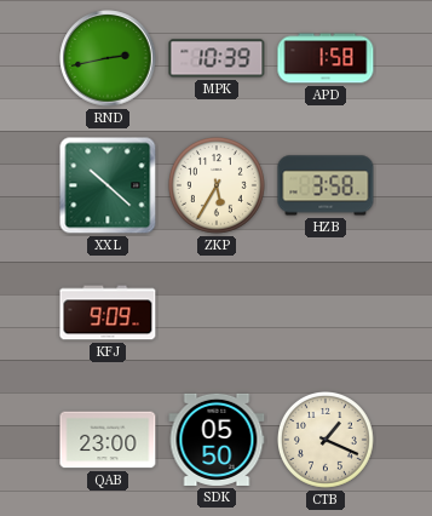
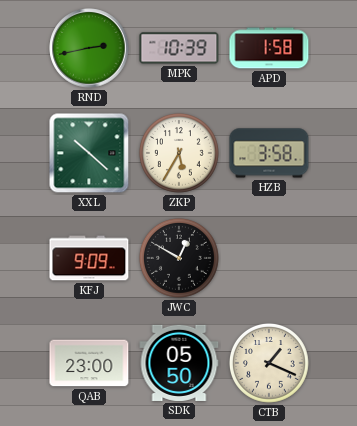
JWC: none -> 12:50 (179, 258)
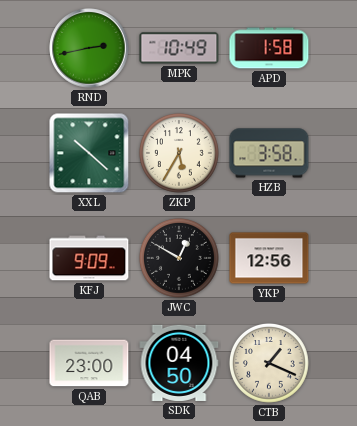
MPK: 10:39 -> 10:49 (179, 48)
YKP: none -> 12:56 (269, 258)
SDK: 05:50 -> 04:50 (179, 363)
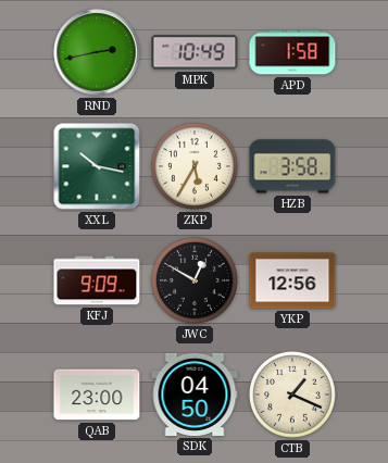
XXL: 10:22 -> 10:17 (97, 166)
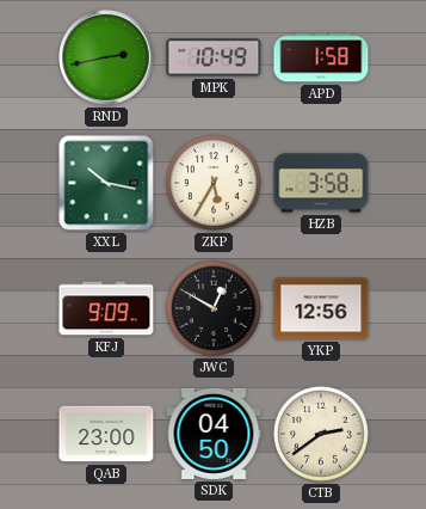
CTB: 1:19 -> 2:39 (321, 434)
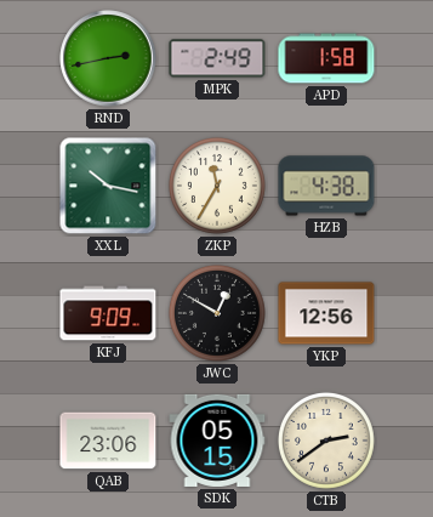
MPK: 10:49 -> 2:49 (217, 58)
ZKP: 5:35 -> 11:35 (217, 186)
HZB: 3:58 -> 4:38 (326, 186)
QAB: 23:00 -> 23:06 (108, 441)
SDK: 04:50 -> 05:15 (217, 441)
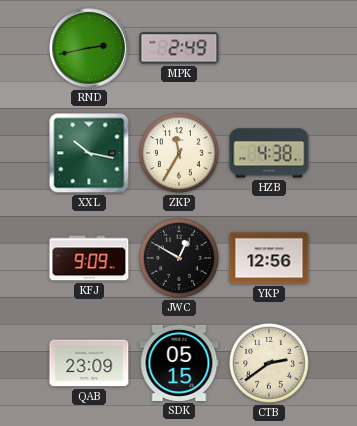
APD: 1:58 -> none (326, 58)
QAB: 23:06 -> 23:09 (89, 363)
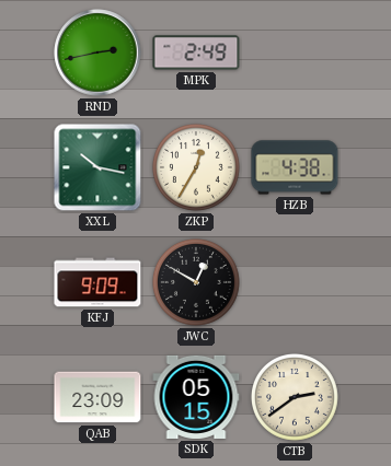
ZKP: 11:35 -> 12:35 (196, 167)
YKP: 12:56 -> none (269, 258)
